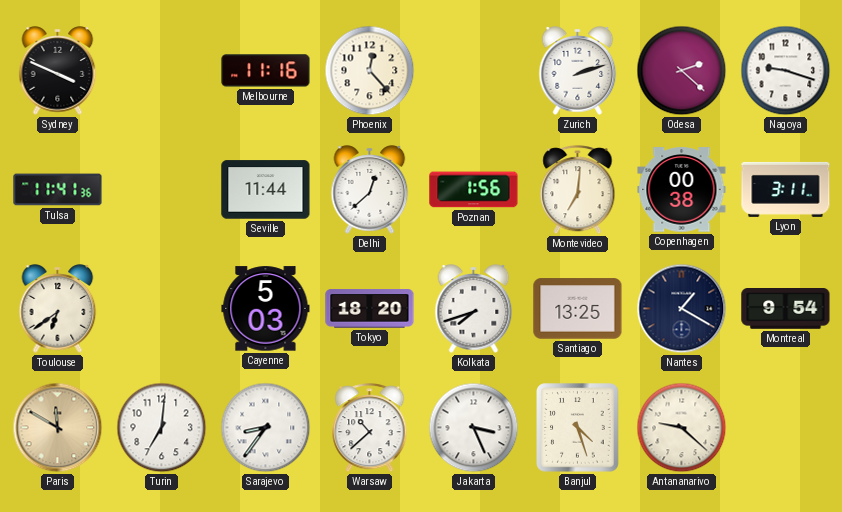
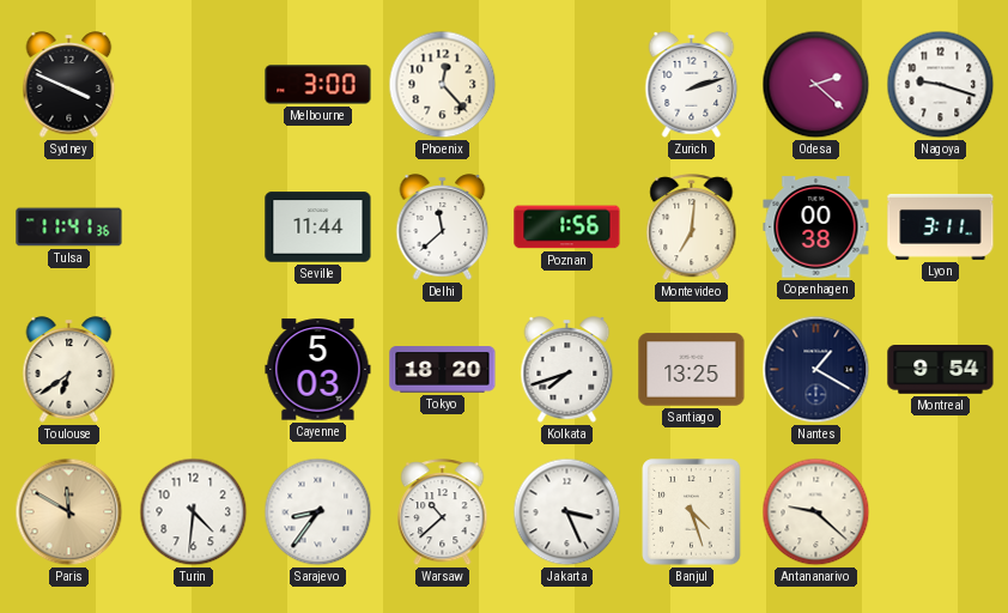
Melbourne: 11:16 -> 3:00 (318, 85)
Delhi: 12:38 -> 11:38 (443, 227)
Turin: 7:01 -> 4:31 (194, 512)
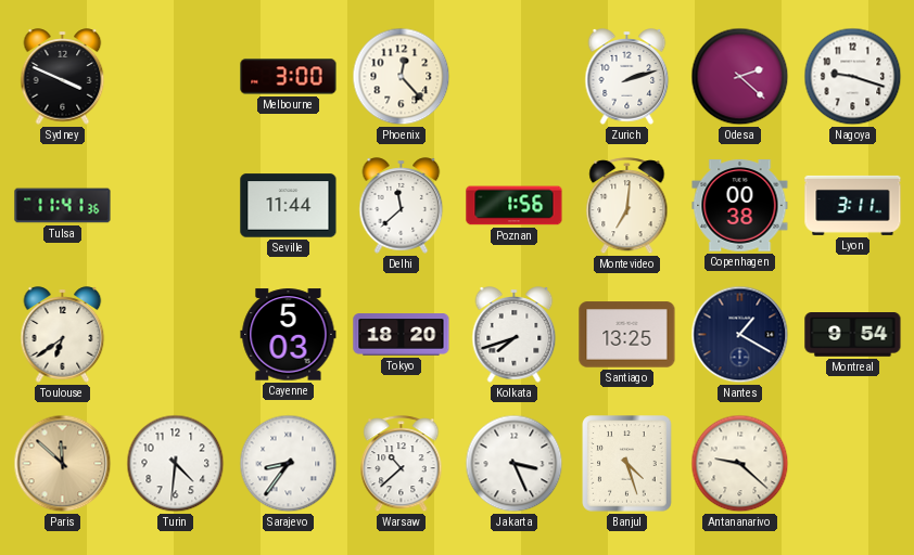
Paris: 11:50 -> 11:52 (63, 464)
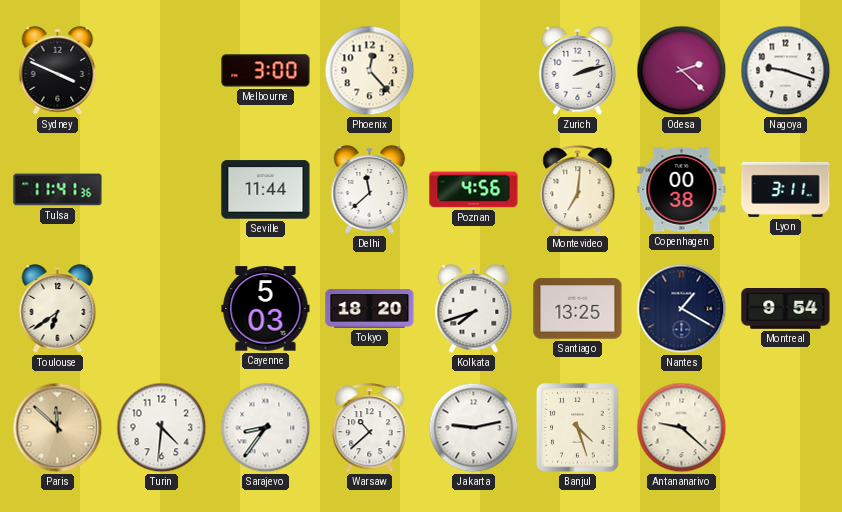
Poznan: 1:56 -> 4:56 (474, 190)
Jakarta: 3:26 -> 9:13 (474, 428)
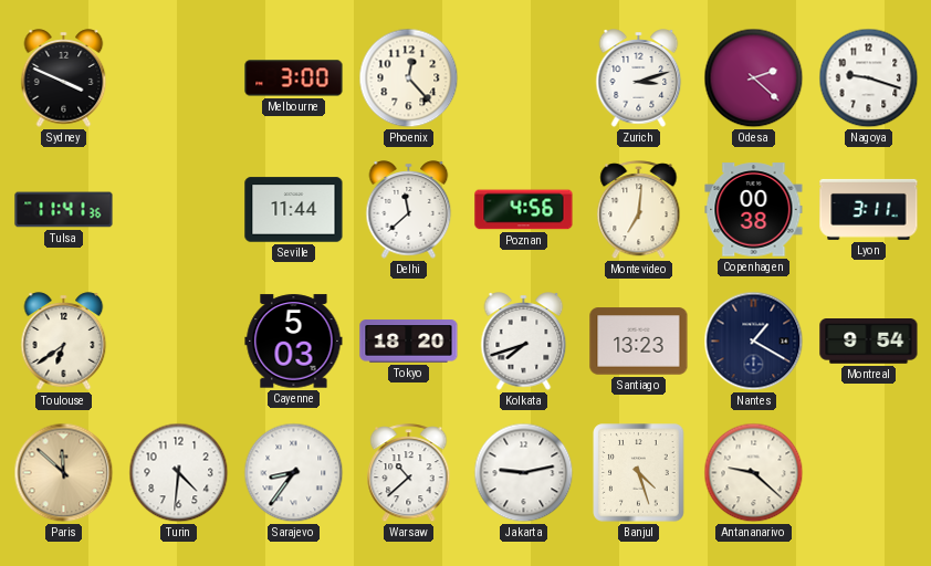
Zurich: 2:12 -> 3:12 (639, 78)
Santiago: 13:25 -> 13:23 (639, 342)
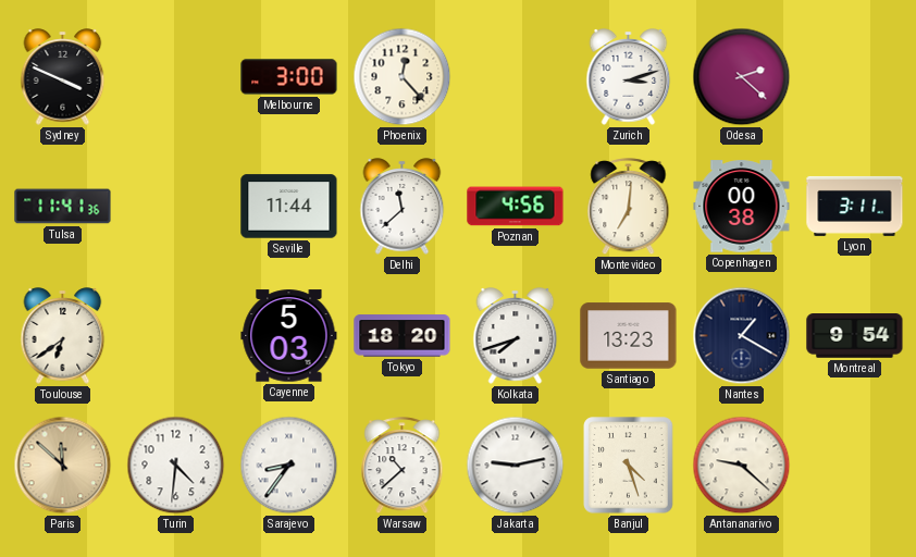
Nagoya: 9:18 -> none (869, 78)
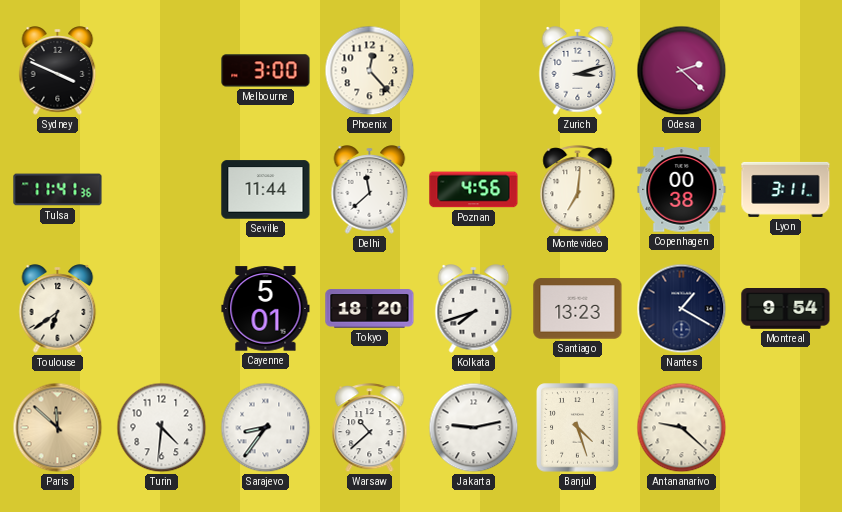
Cayenne: 5:03 -> 5:01 (266, 309)
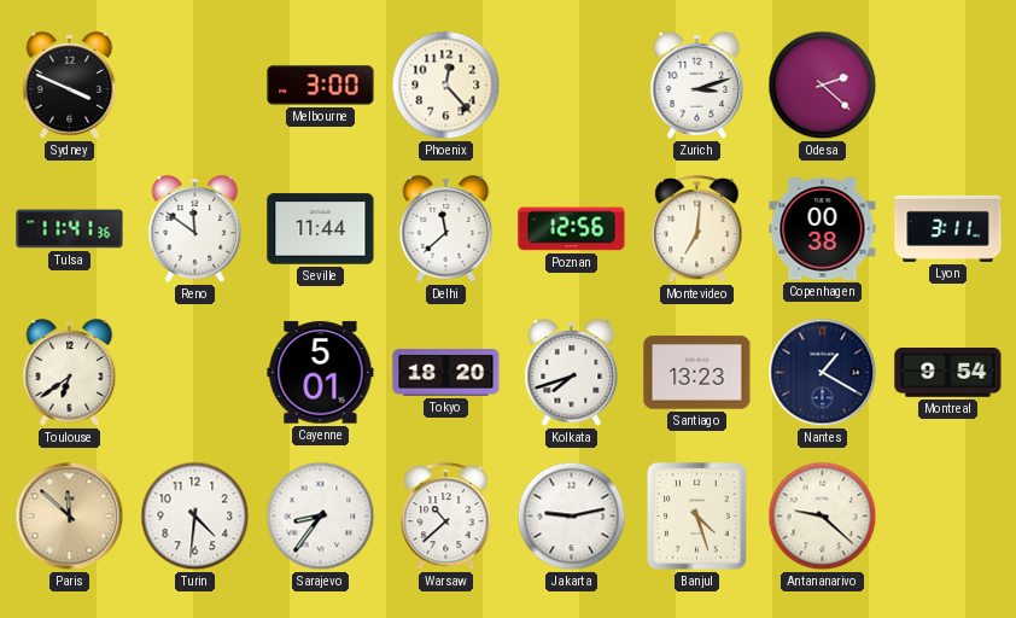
Reno: none -> 11:51 (195, 229)
Poznan: 4:56 -> 12:56 (572, 229)
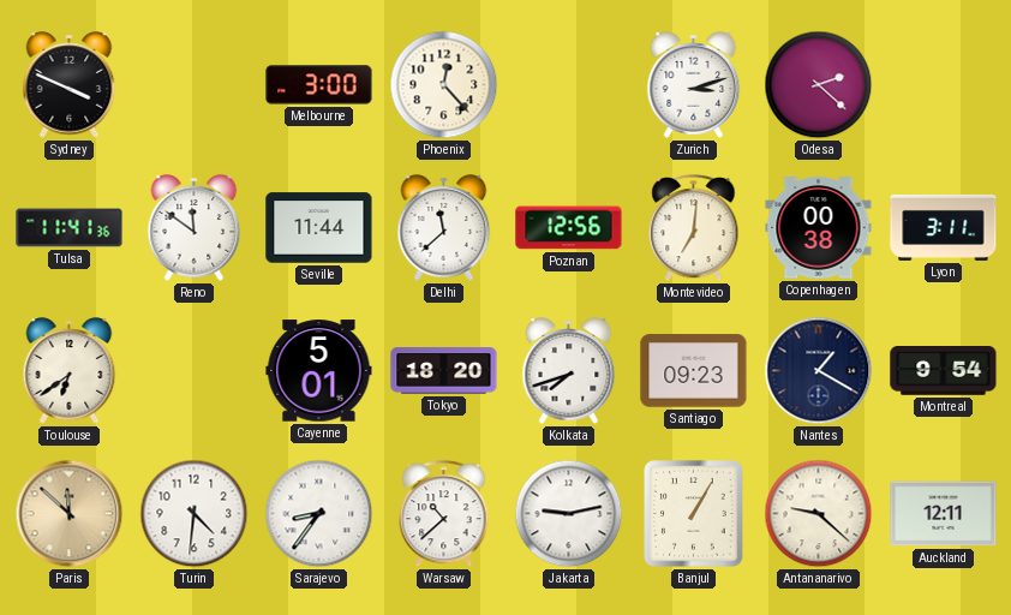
Santiago: 13:23 -> 09:23 (694, 371)
Banjul: 4:27 -> 1:05 (694, 514)
Auckland: none -> 12:11 (944, 514)
